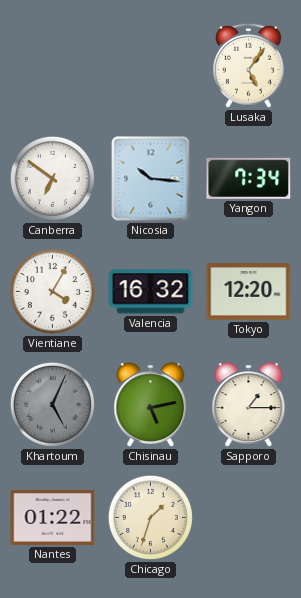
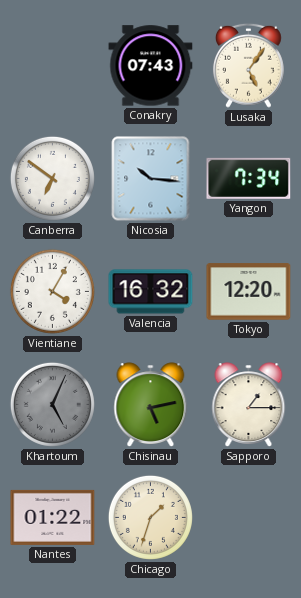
Conakry: none -> 07:43 (151, 66)
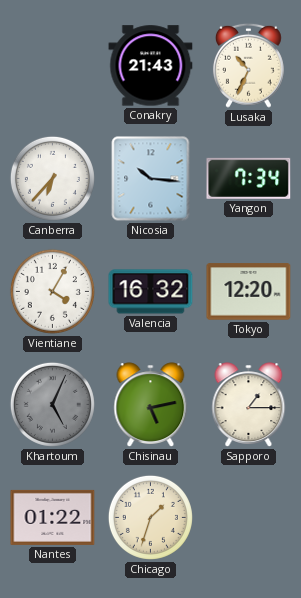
Conakry: 07:43 -> 21:43 (151, 66)
Lusaka: 5:06 -> 10:34 (248, 65)
Canberra: 6:51 -> 6:37 (52, 178)
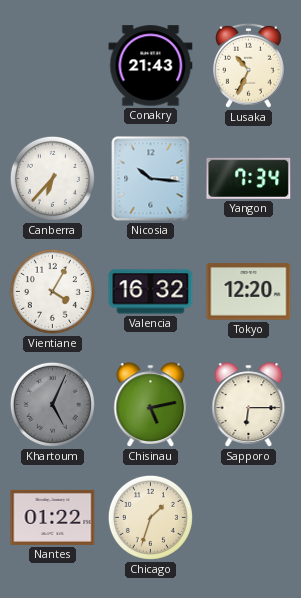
Sapporo: 1:15 -> 6:15 (249, 405)
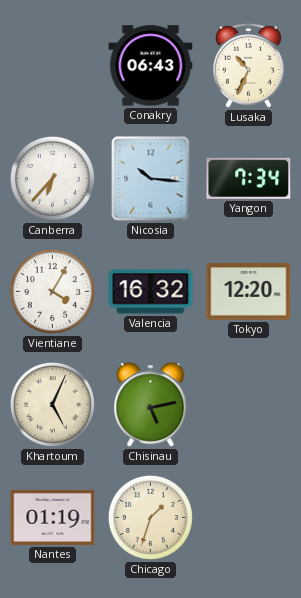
Conakry: 21:43 -> 06:43 (151, 66)
Khartoum dial: grey -> cream (52, 404)
Sapporo: 6:15 -> none (249, 405)
Nantes: 01:22 -> 01:19 (53, 517)
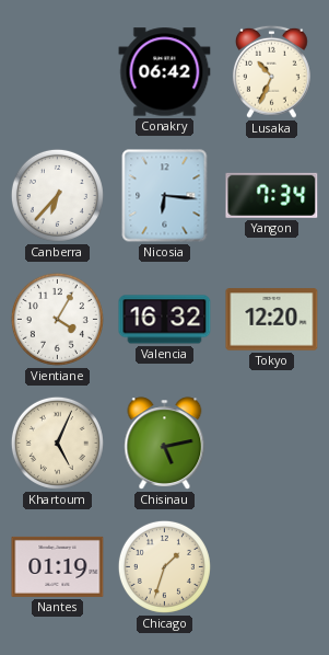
Conakry: 06:43 -> 06:42 (165, 72)
Nicosia: 10:16 -> 6:16 (165, 196)
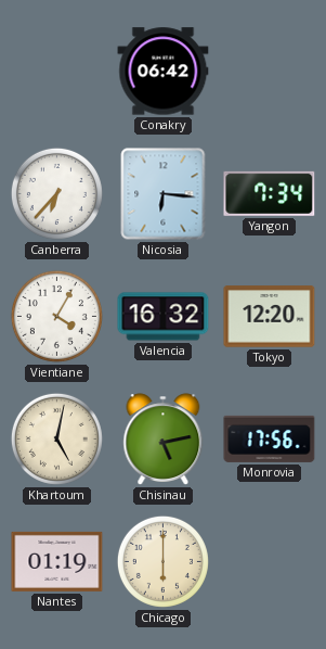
Lusaka: 10:34 -> none (271, 71)
Khartoum: 5:04 -> 5:02 (56, 438)
Monrovia: none -> 17:56 (270, 438)
Chicago: 1:33 -> 6:00 (162, 561)
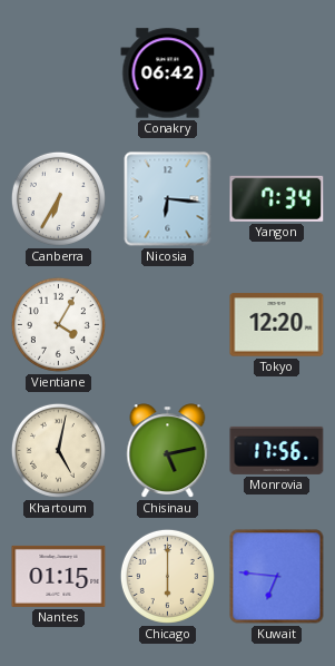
Canberra: 6:37 -> 6:35 (58, 198)
Valencia: 16:32 -> none (164, 317)
Nantes: 01:19 -> 01:15 (59, 576)
Kuwait: none -> 6:46 (277, 577)
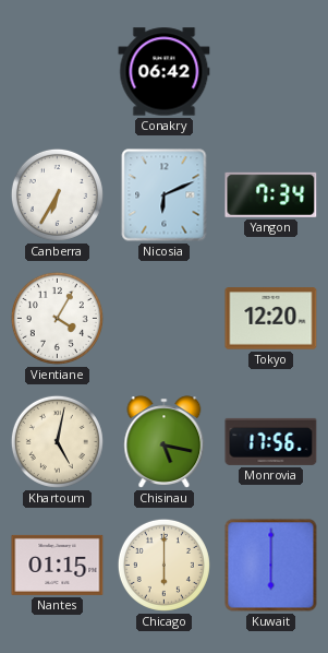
Nicosia: 6:16 -> 6:11 (165, 195)
Chisinau: 5:13 -> 5:17 (165, 442)
Kuwait: 6:46 -> 6:00 (271, 566)
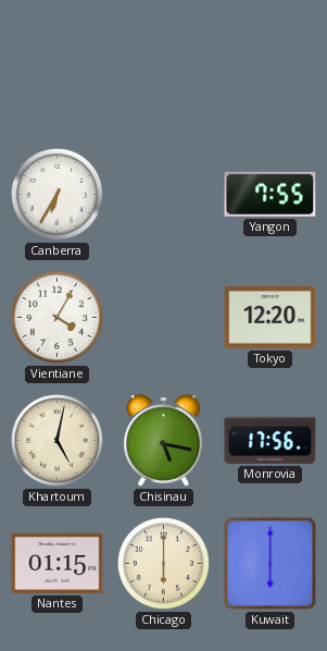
Conakry: 06:42 -> none (165, 72)
Nicosia: 6:11 -> none (165, 195)
Yangon: 7:34 -> 7:55 (271, 194)
